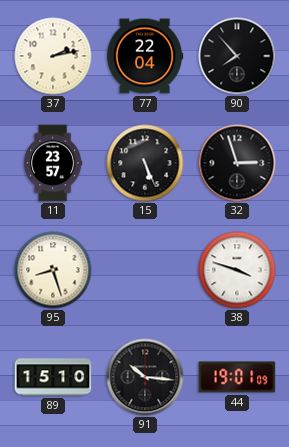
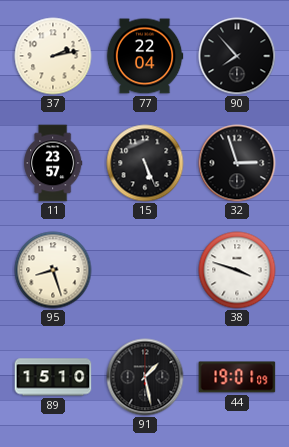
91: 10:16 -> 1:28 (145, 377)
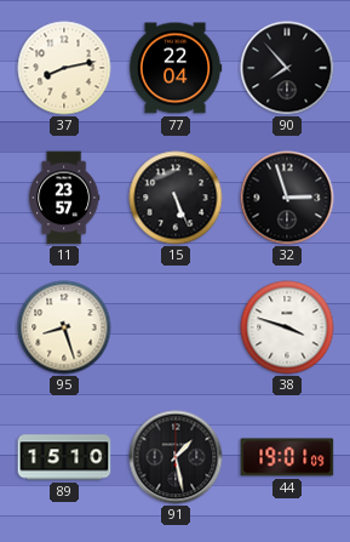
37: 2:13 -> 8:13 (64, 68)
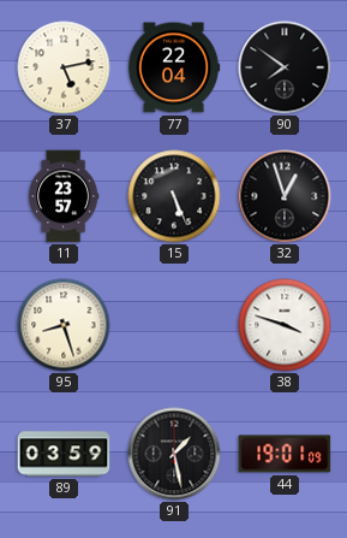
37: 8:13 -> 5:13 (64, 67)
90: 7:53 -> 7:51 (285, 67)
32: 2:57 -> 12:57 (285, 196)
89: 15:10 -> 03:59 (64, 454)
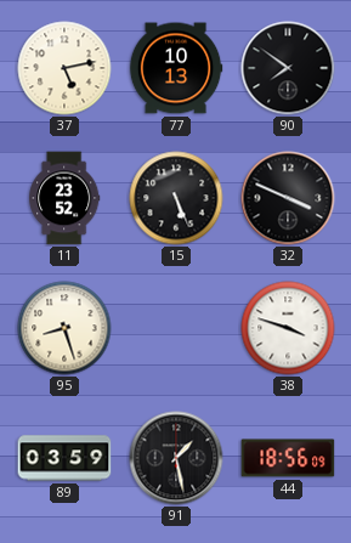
77: 22:04 -> 10:13 (176, 68)
11: 23:57 -> 23:52 (64, 198)
32: 12:57 -> 3:49 (288, 198)
44: 19:01 -> 18:56 (288, 458)
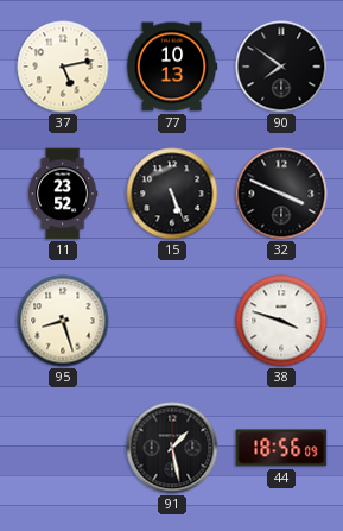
89: 03:59 -> none (64, 458)
